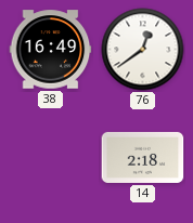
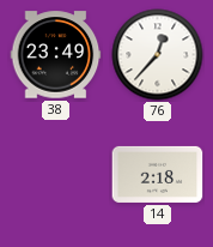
38: 16:49 -> 23:49 (56, 55)
76: 12:39 -> 12:37 (158, 55)
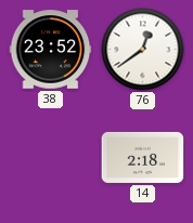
38: 23:49 -> 23:52 (51, 50)
76: 12:37 -> 12:39 (143, 50)
